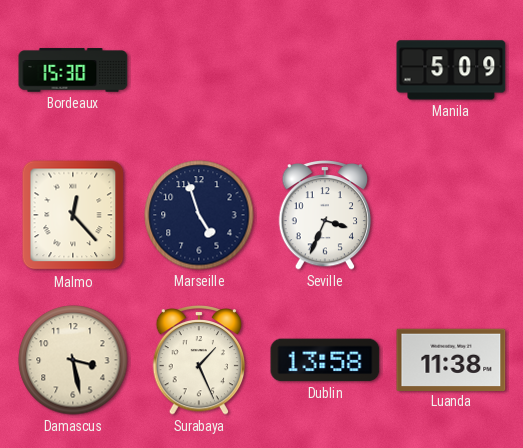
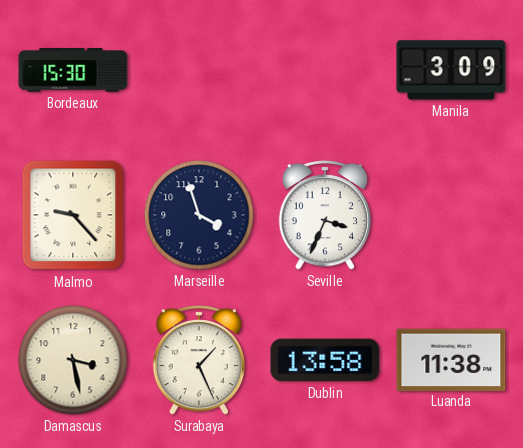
Manila: 5:09 -> 3:09 (451, 70)
Malmo: 12:23 -> 9:23 (73, 215)
Marseille: 4:57 -> 3:57 (199, 215)
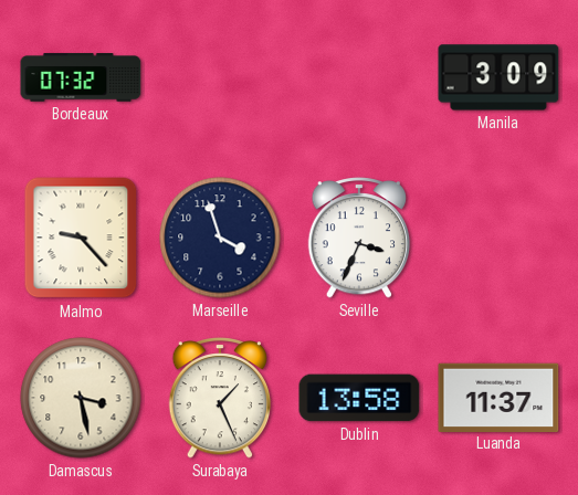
Bordeaux: 15:30 -> 07:32 (81, 77)
Luanda: 11:38 -> 11:37 (498, 397)
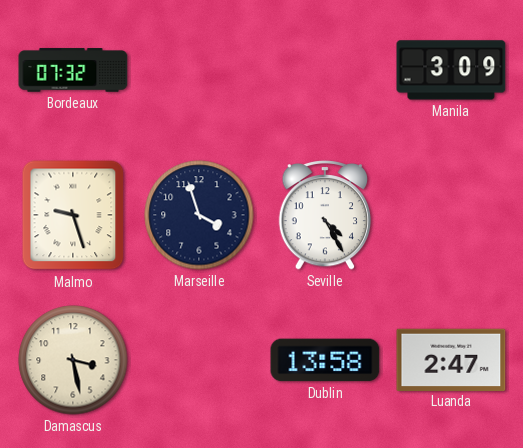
Malmo: 9:23 -> 9:27 (73, 215)
Seville: 3:34 -> 4:25 (325, 216)
Surabaya: 1:26 -> none (220, 399)
Luanda: 11:37 -> 2:47 (451, 359)
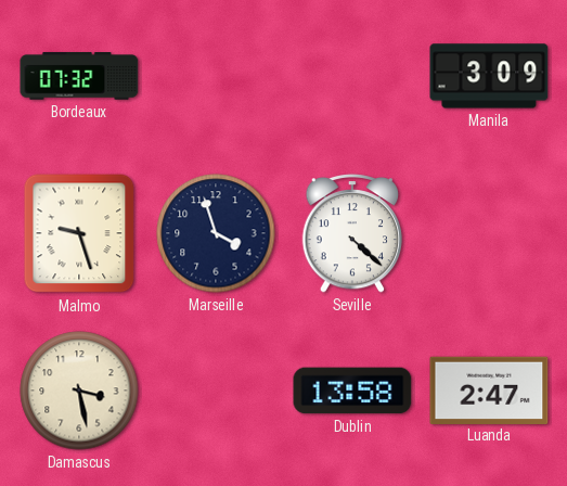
Seville: 4:25 -> 4:22 (352, 234)
